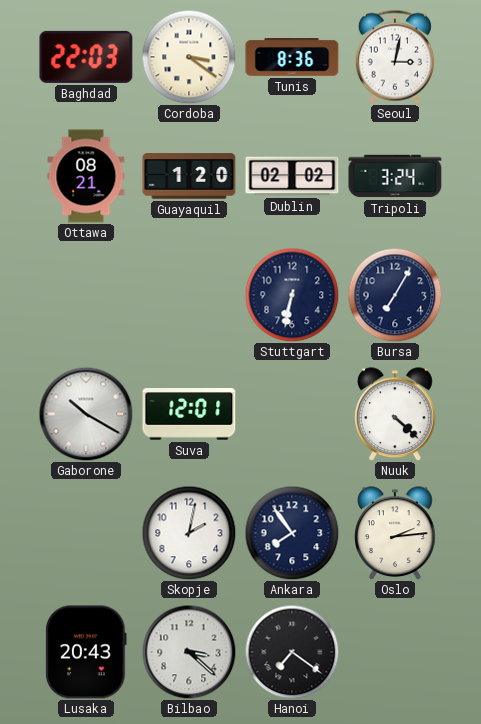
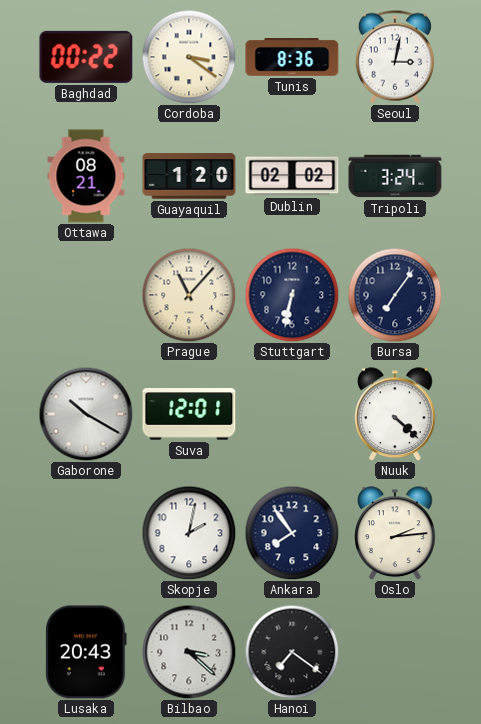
Baghdad: 22:03 -> 00:22 (86, 57)
Prague: none -> 11:07 (189, 295)
Bursa: 7:05 -> 7:06 (395, 295)
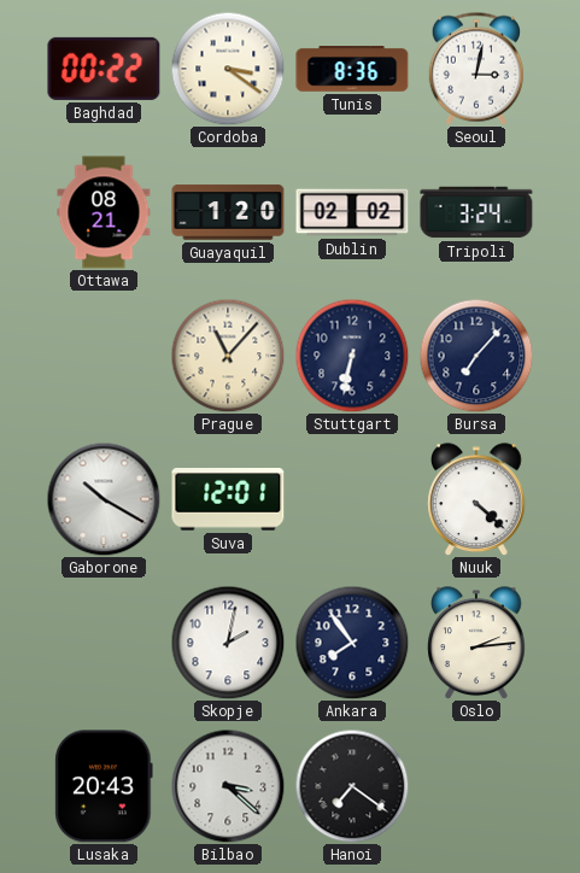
Bursa: 7:06 -> 7:07 (476, 356)
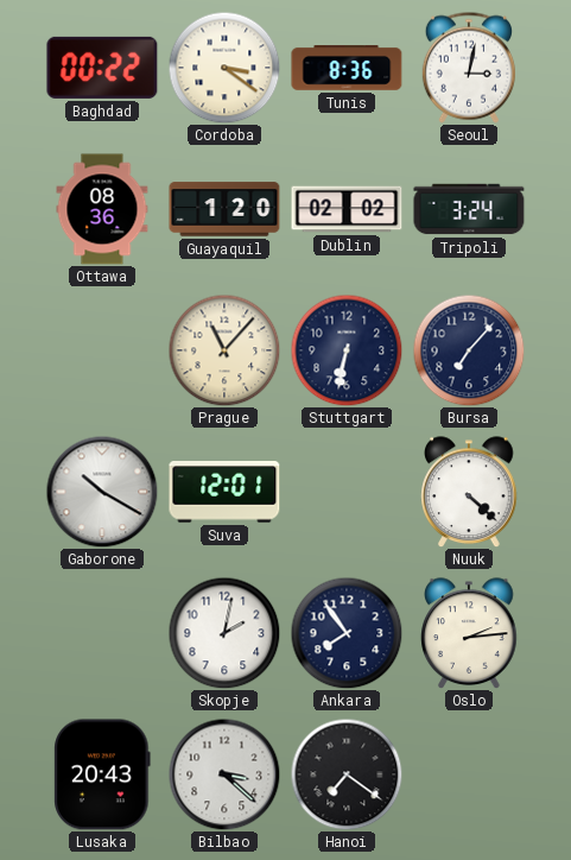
Ottawa: 08:21 -> 08:36 (102, 209)
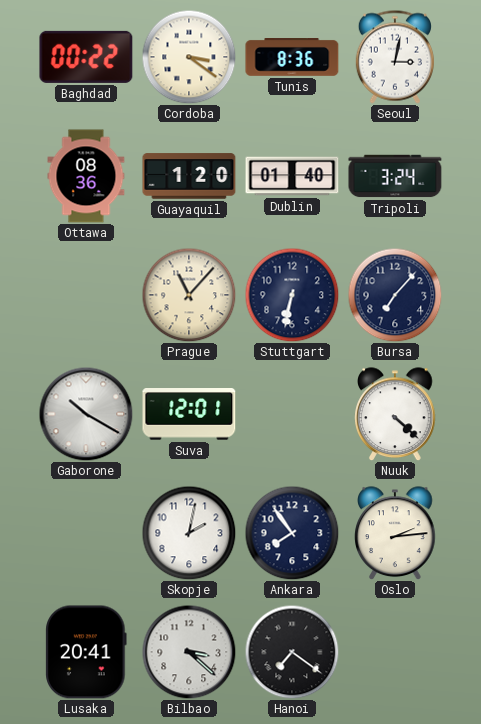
Dublin: 02:02 -> 01:40 (292, 176)
Lusaka: 20:43 -> 20:41 (86, 652)
